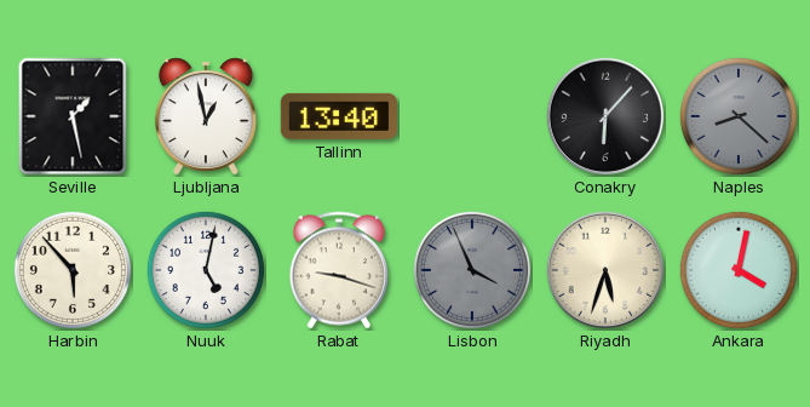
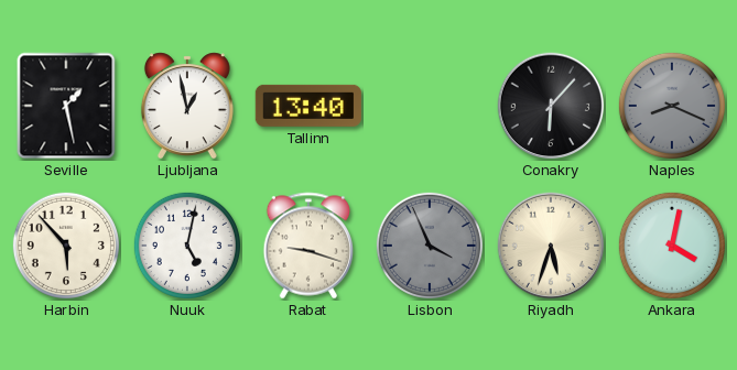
Naples: 8:22 -> 8:19 (672, 106)
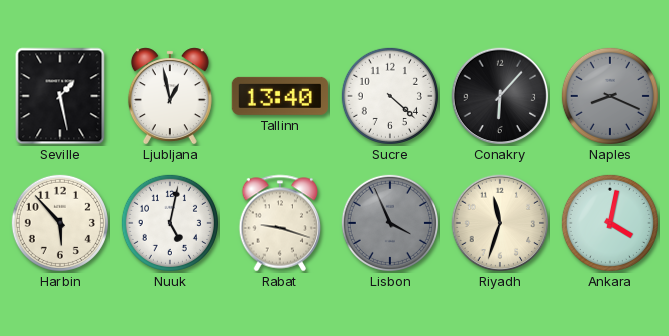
Sucre: none -> 4:22 (390, 96)
Riyadh: 5:33 -> 11:33 (500, 223)
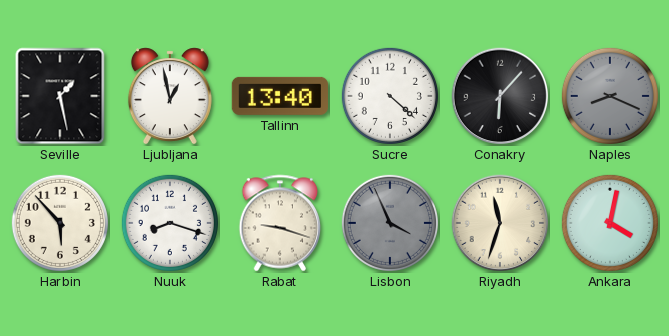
Nuuk: 5:02 -> 8:18 (170, 223)
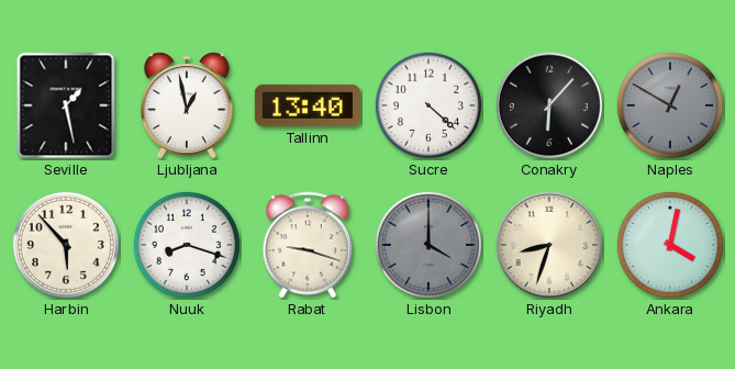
Naples: 8:19 -> 12:50 (670, 105)
Lisbon: 3:56 -> 4:00 (428, 245)
Riyadh: 11:33 -> 8:33 (549, 245)
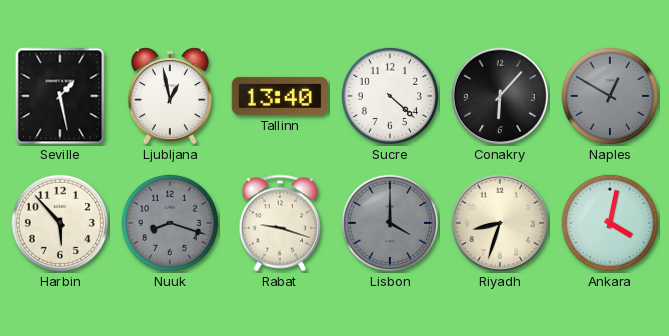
Nuuk dial: white -> grey (170, 223)
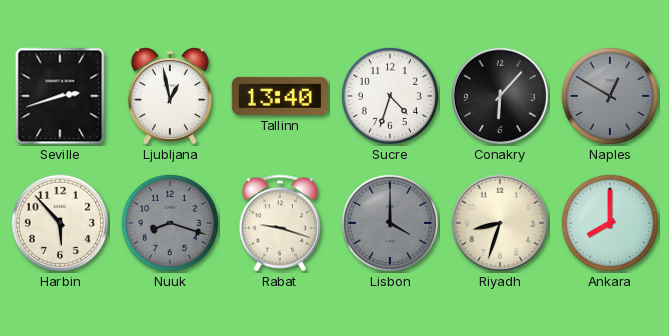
Seville: 1:28 -> 2:42 (60, 96)
Sucre: 4:22 -> 4:33 (390, 96)
Ankara: 4:02 -> 8:00 (610, 223)
